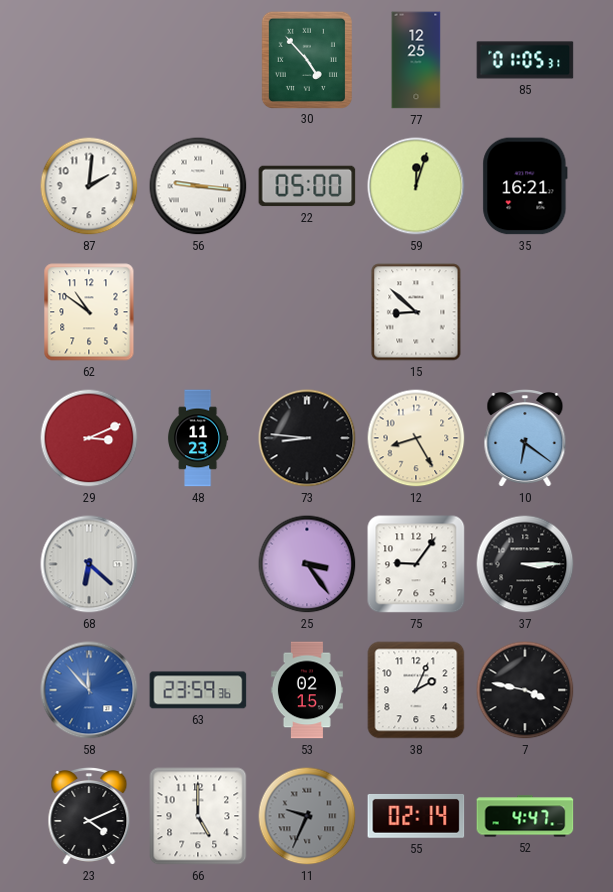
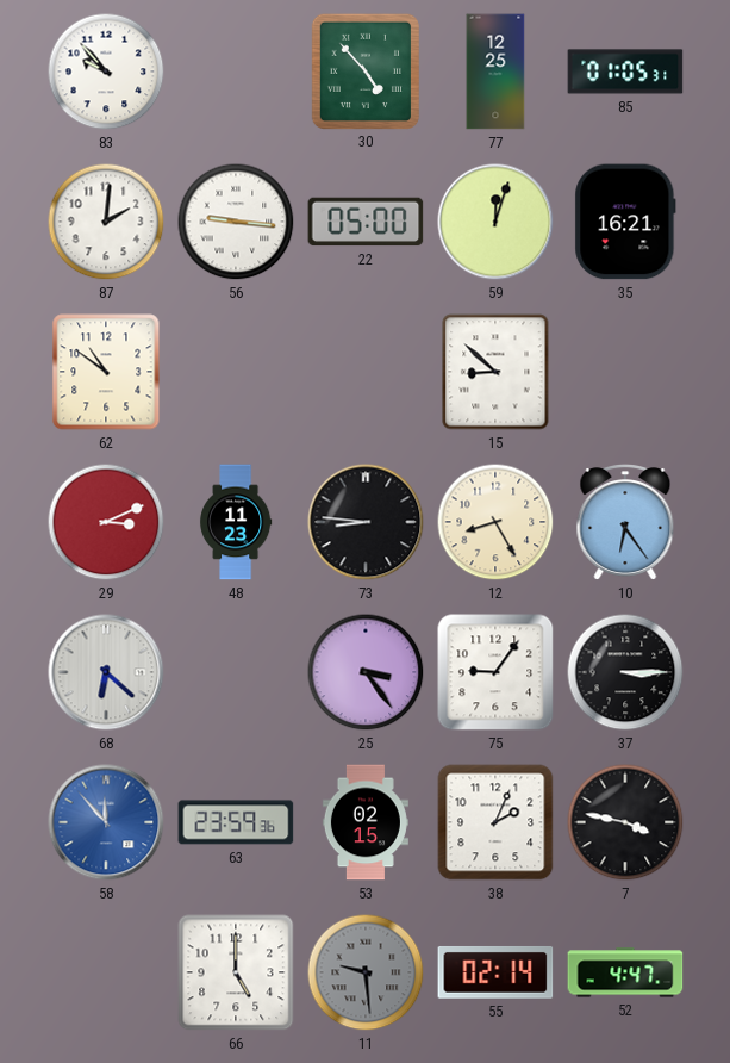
83: none -> 9:53 (106, 72)
10: 6:21 -> 6:24 (625, 523)
23: 4:11 -> none (89, 817)
11: 9:34 -> 9:29 (366, 972)
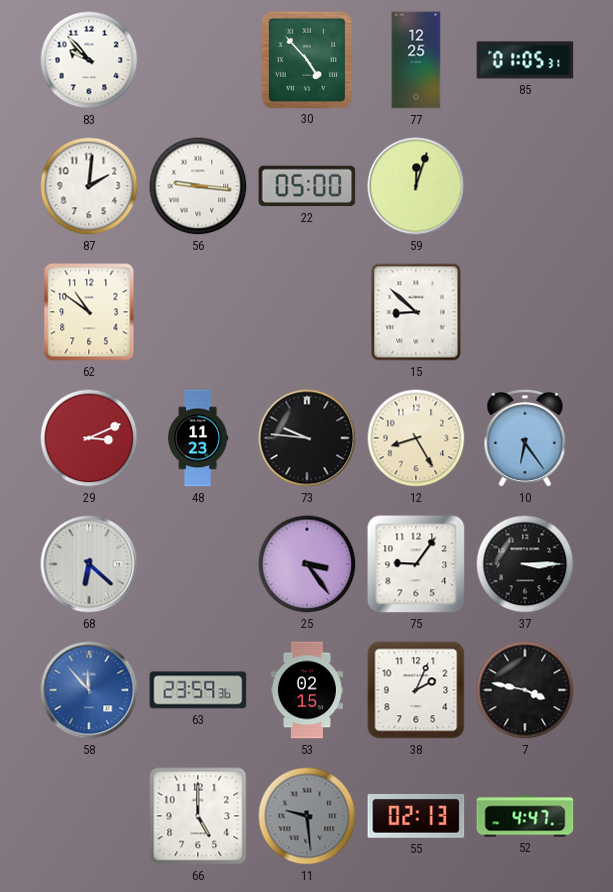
35: 16:21 -> none (625, 222)
73: 8:46 -> 9:46 (307, 438)
55: 02:14 -> 02:13 (416, 816)
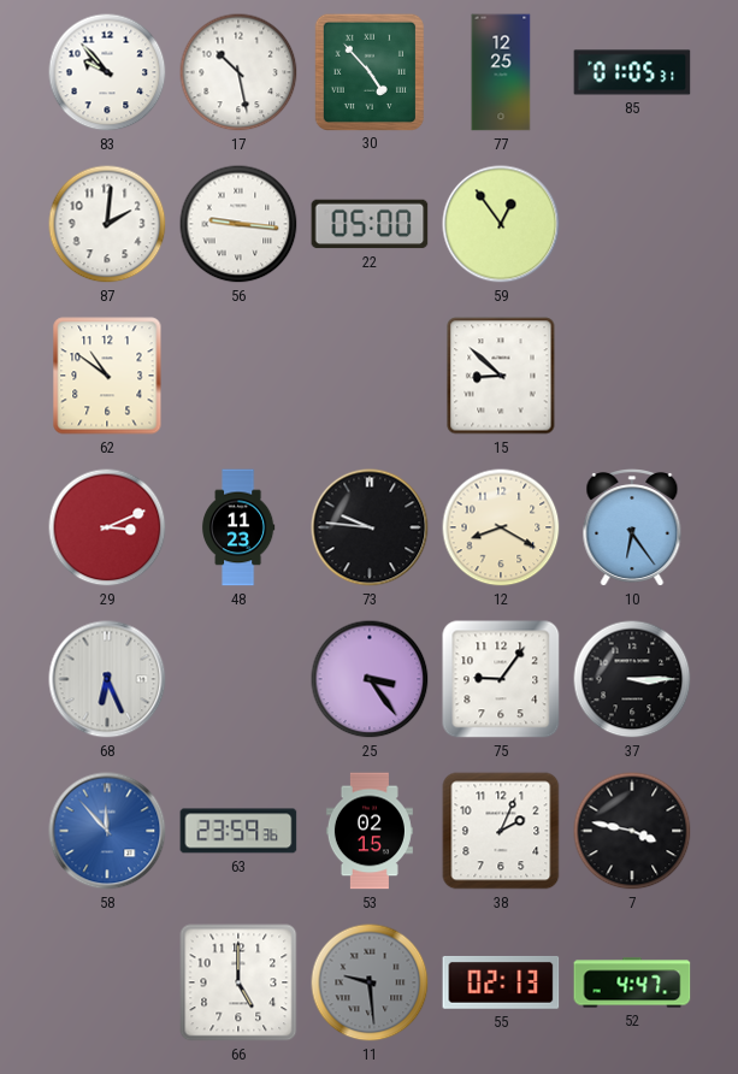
17: none -> 10:28 (238, 72)
59: 12:03 -> 12:54 (501, 224)
12: 8:25 -> 8:20 (501, 527)
68: 6:22 -> 6:26 (107, 679)
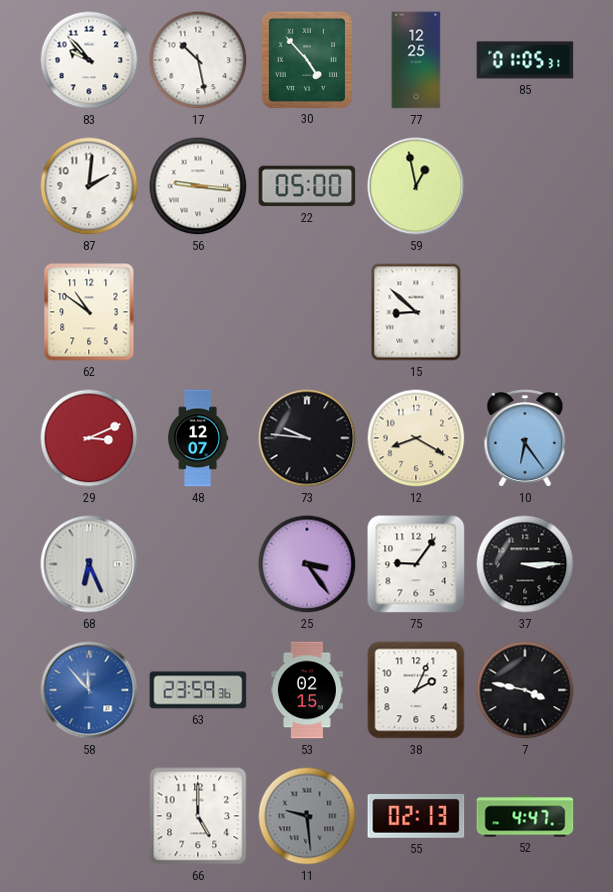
59: 12:54 -> 12:58 (416, 186)
48: 11:23 -> 12:07 (198, 438)
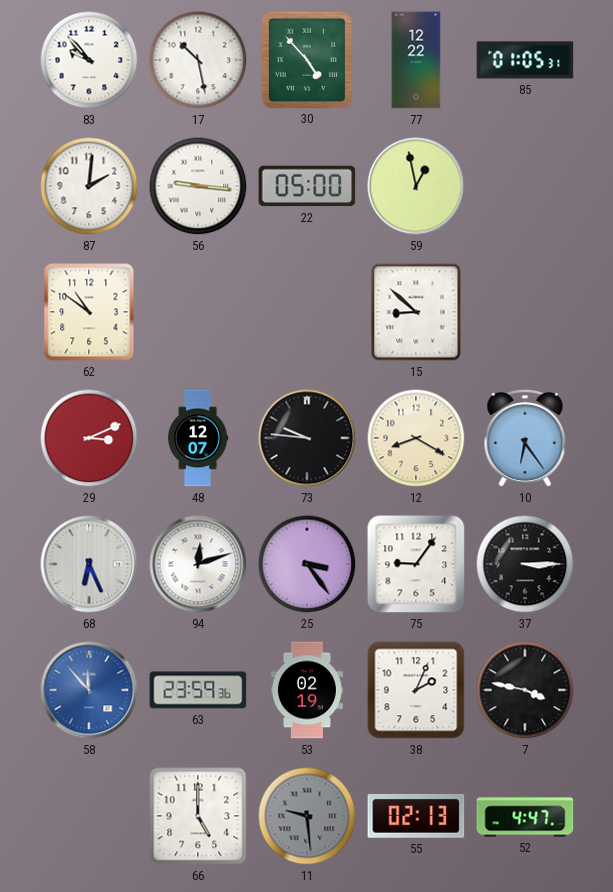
77: 12:25 -> 12:22 (416, 60)
94: none -> 12:12 (198, 564)
53: 02:15 -> 02:19 (307, 690)
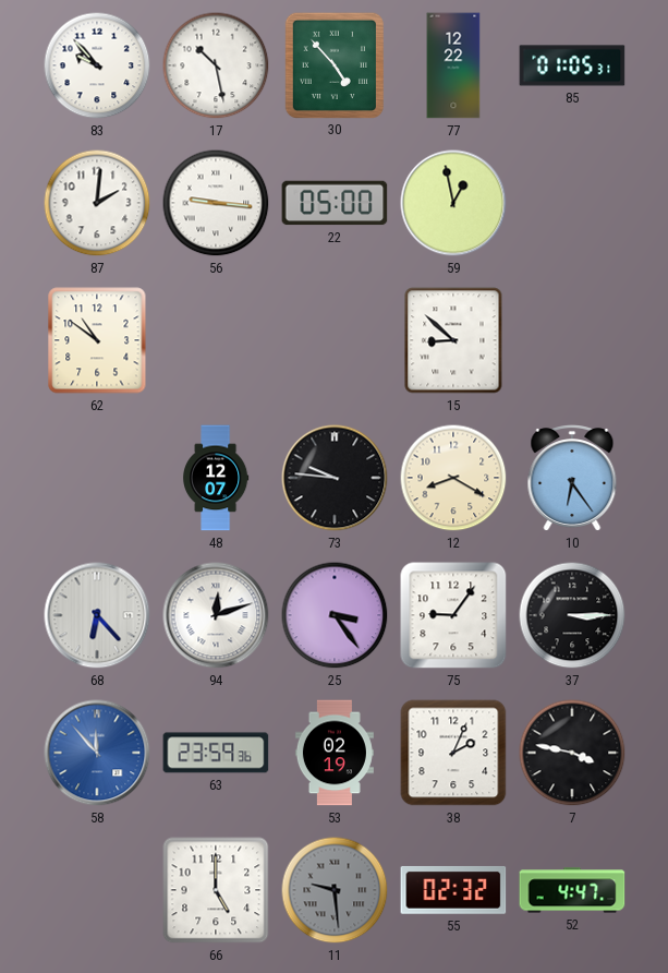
29: 3:11 -> none (89, 438)
68: 6:26 -> 6:23 (97, 615)
55: 02:13 -> 02:32 (453, 890)
